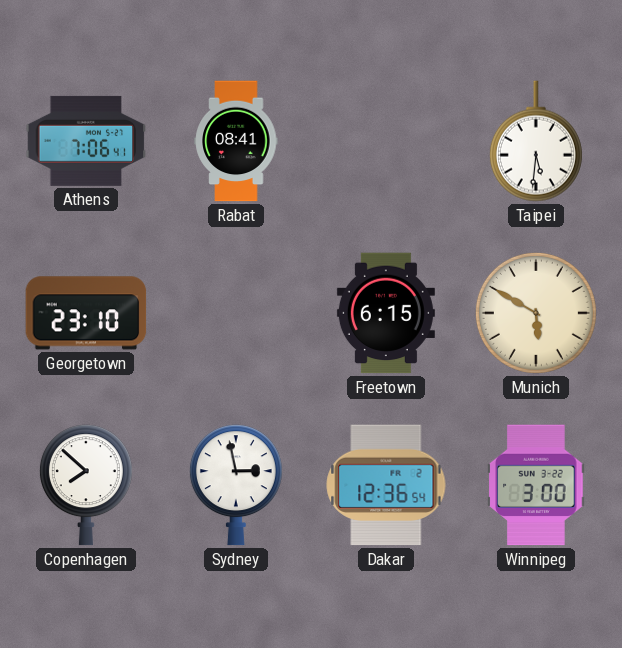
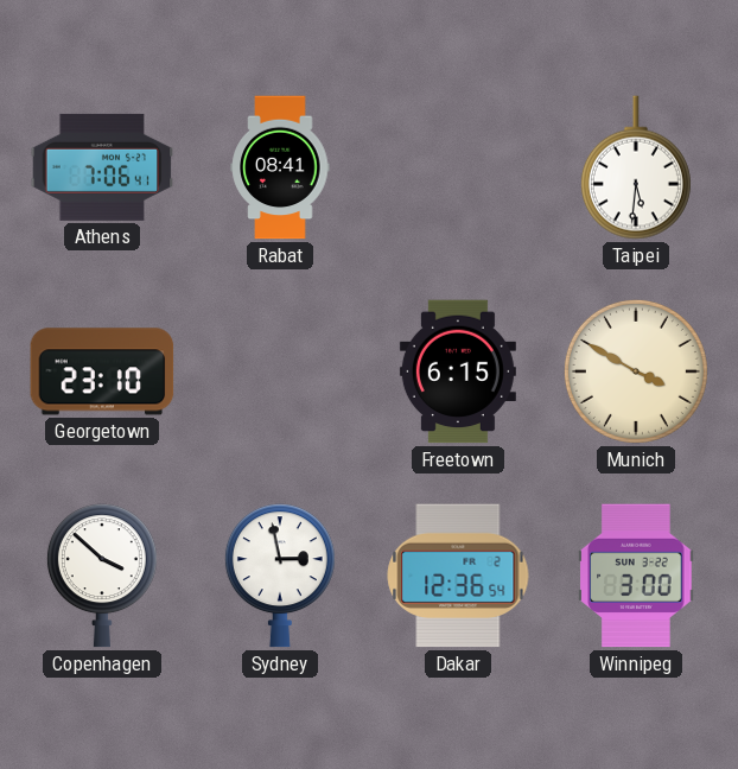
Munich: 5:50 -> 3:50 (636, 371)
Copenhagen: 7:52 -> 3:52 (102, 576)
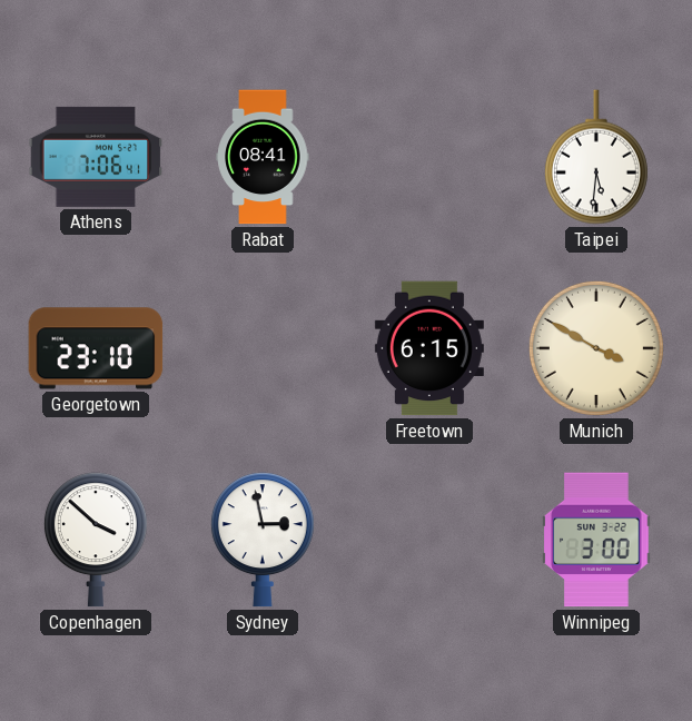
Dakar: 12:36 -> none (458, 576)
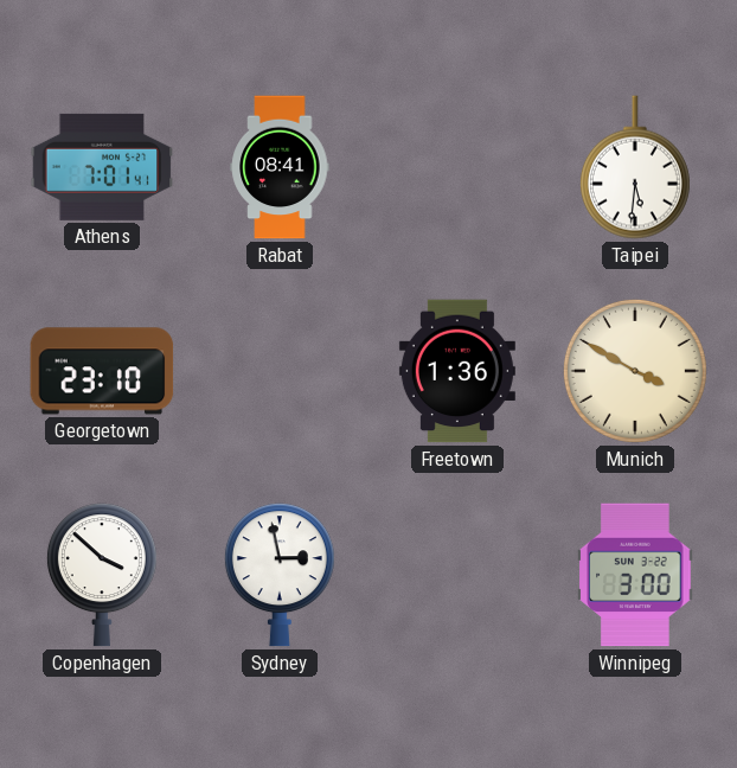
Athens: 7:06 -> 7:01 (102, 167)
Freetown: 6:15 -> 1:36 (457, 371)
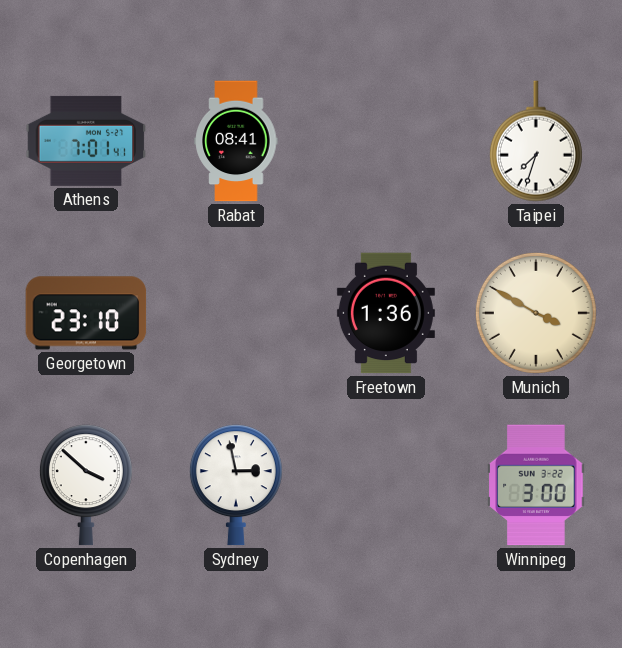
Taipei: 5:31 -> 7:33 (536, 141)
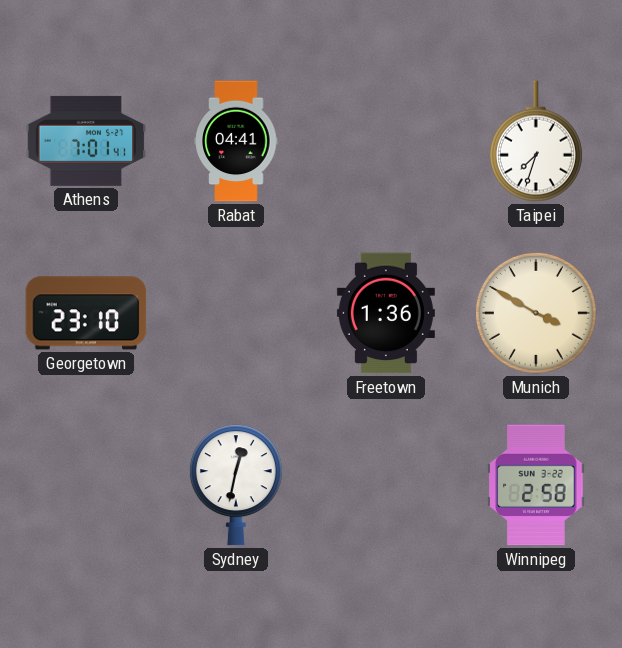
Rabat: 08:41 -> 04:41 (236, 141)
Copenhagen: 3:52 -> none (86, 485)
Sydney: 2:58 -> 12:32 (236, 485)
Winnipeg: 3:00 -> 2:58 (536, 485)
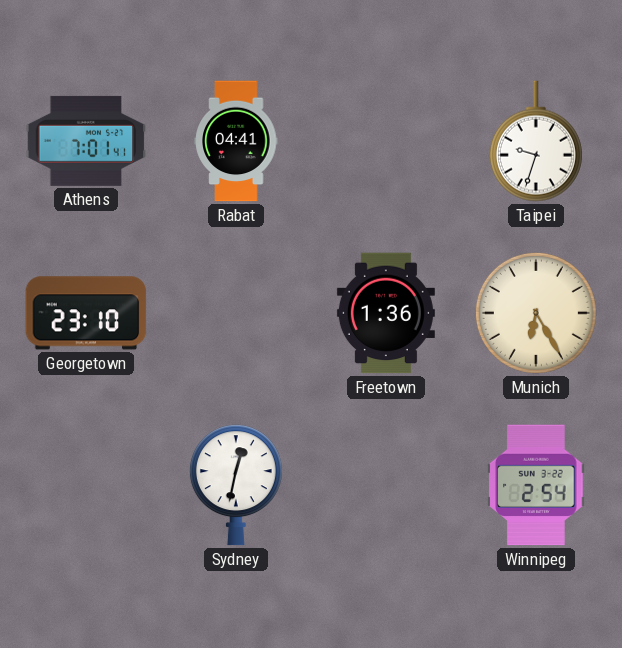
Taipei: 7:33 -> 9:33 (536, 141)
Munich: 3:50 -> 6:25 (536, 313)
Winnipeg: 2:58 -> 2:54 (536, 485)
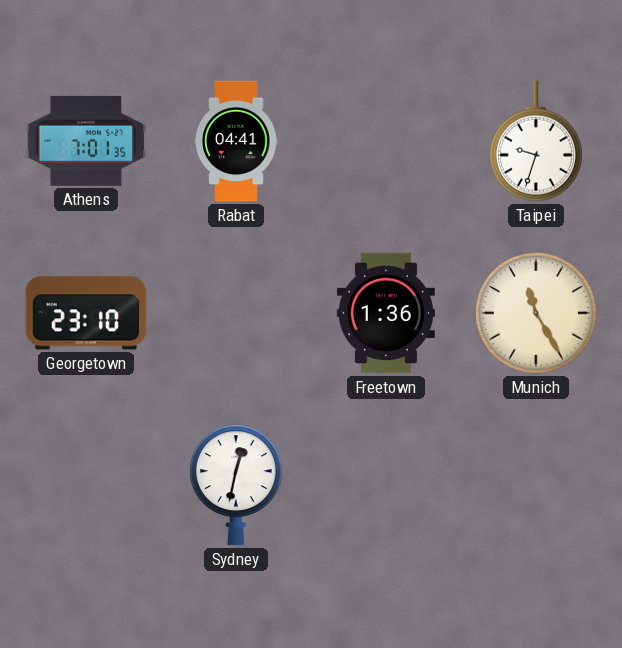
Athens: 7:01:41 -> 7:01:35 (86, 141)
Munich: 6:25 -> 11:25 (536, 313)
Winnipeg: 2:54 -> none (536, 485)
